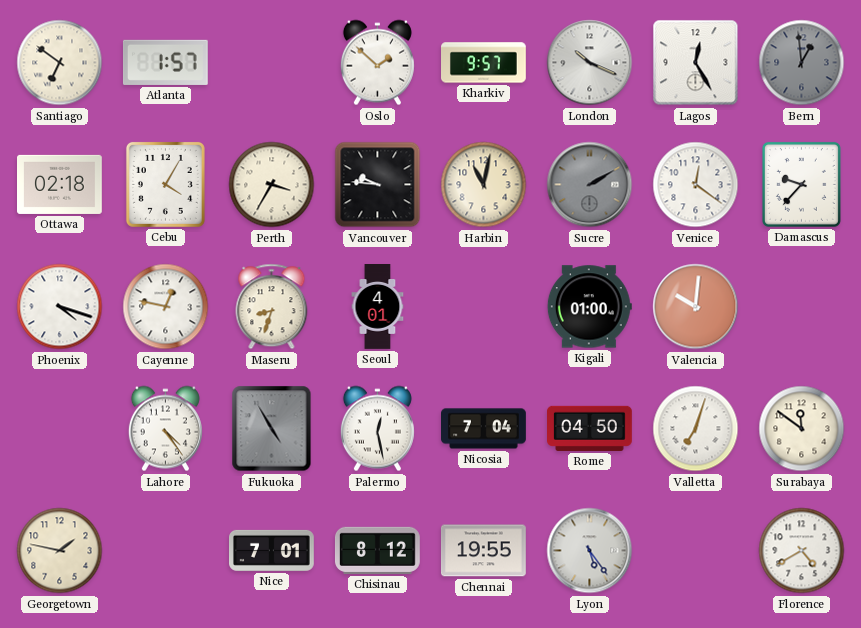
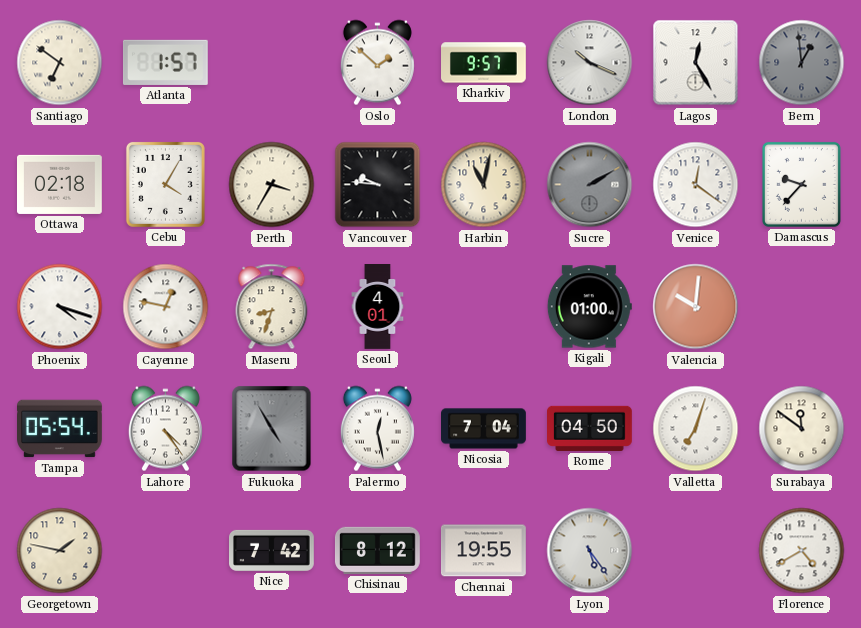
Tampa: none -> 05:54 (60, 429)
Nice: 7:01 -> 7:42 (272, 550)
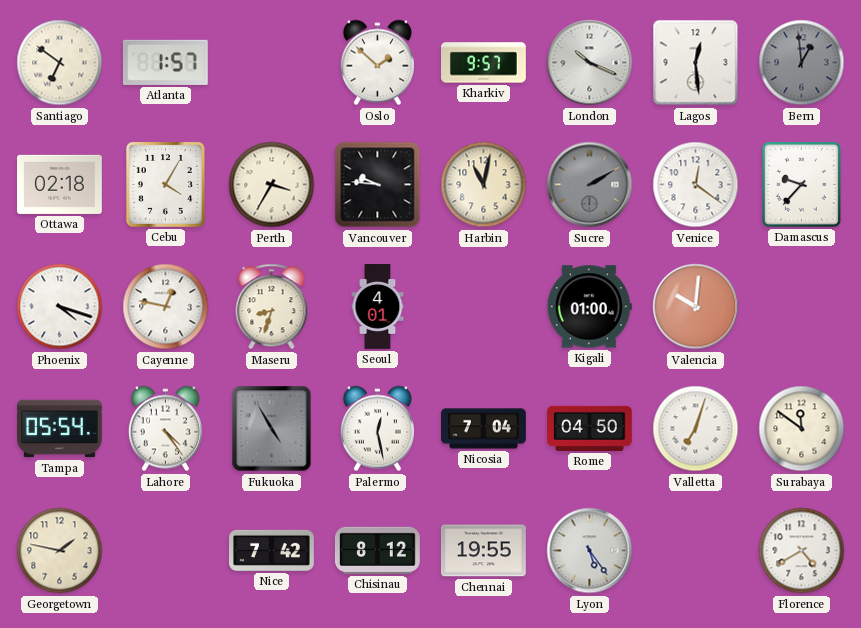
Lagos: 12:25 -> 12:29 (696, 63)
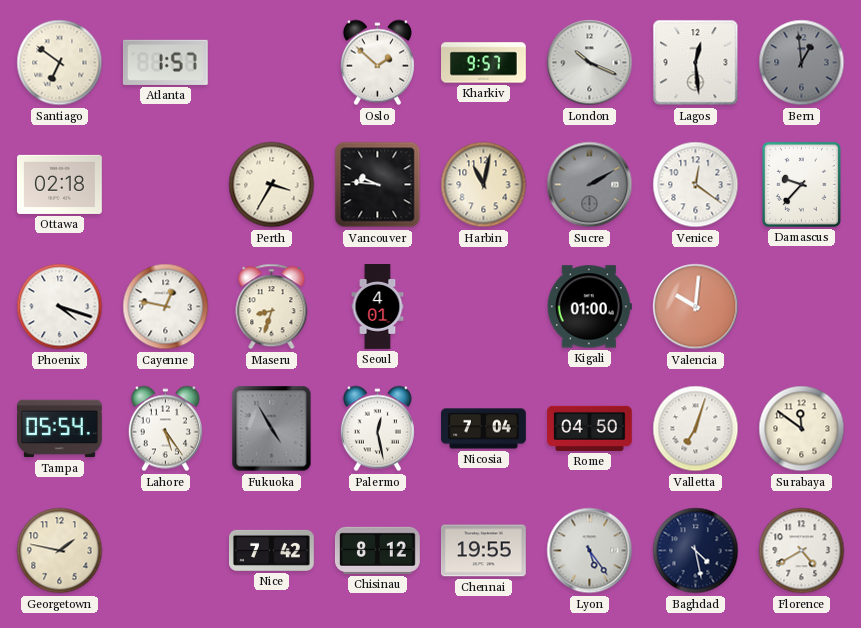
Cebu: 4:05 -> none (165, 184)
Lahore: 4:24 -> 5:24 (165, 429)
Baghdad: none -> 4:28 (696, 551)
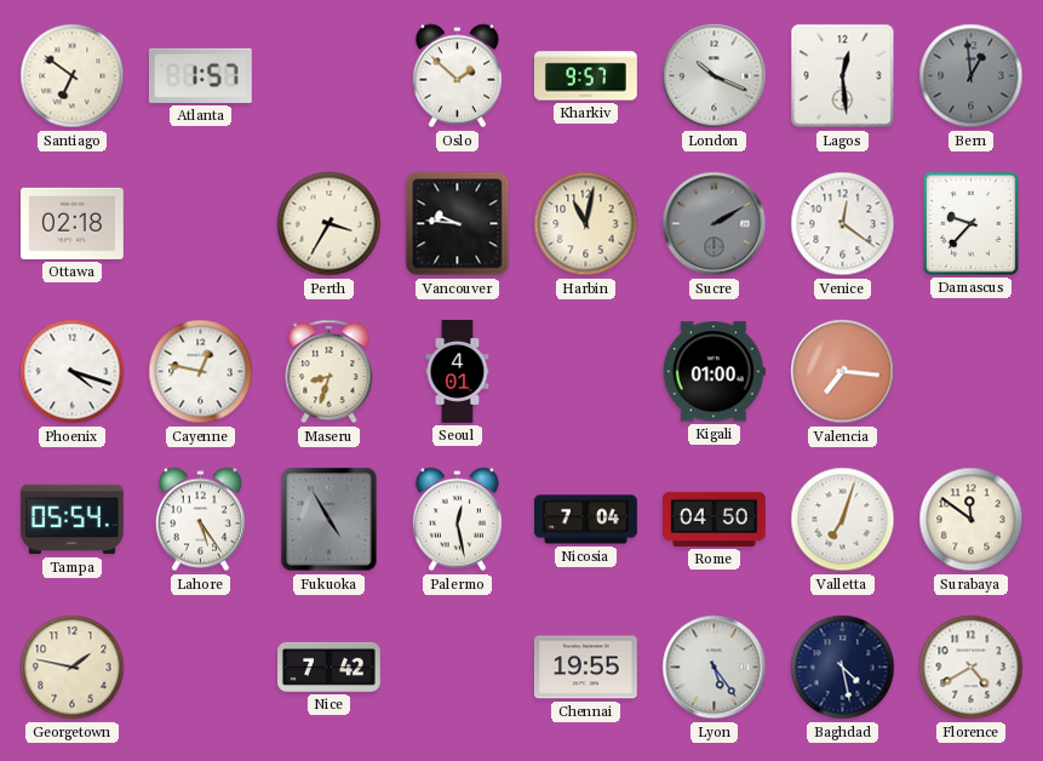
Valencia: 10:01 -> 7:16 (843, 372)
Chisinau: 8:12 -> none (378, 550)
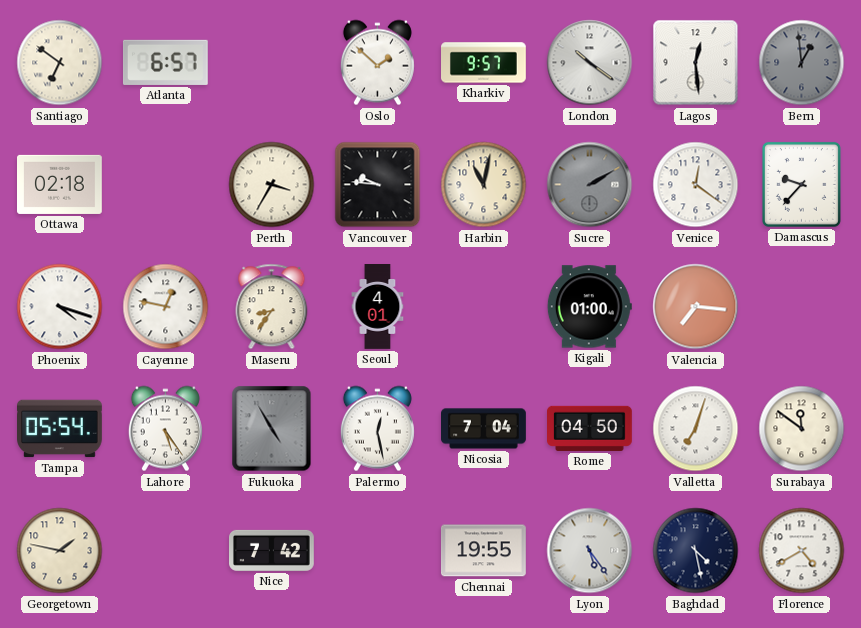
Atlanta: 1:57 -> 6:57 (165, 62)
London: 10:19 -> 10:21 (590, 63)
Maseru: 8:33 -> 8:36 (272, 307)
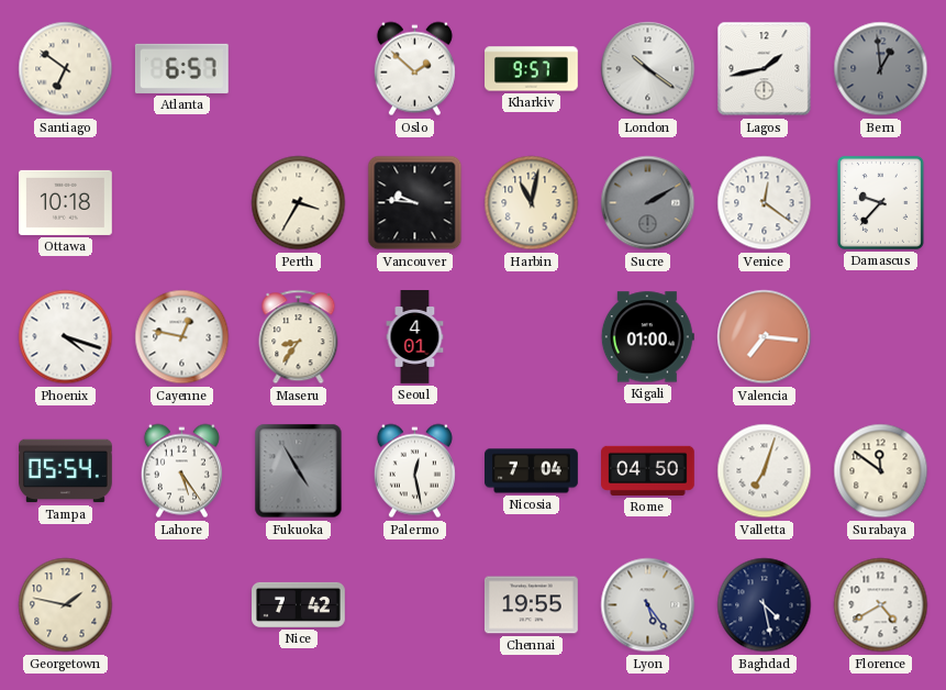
Lagos: 12:29 -> 1:43 (765, 69)
Ottawa: 02:18 -> 10:18 (66, 202)
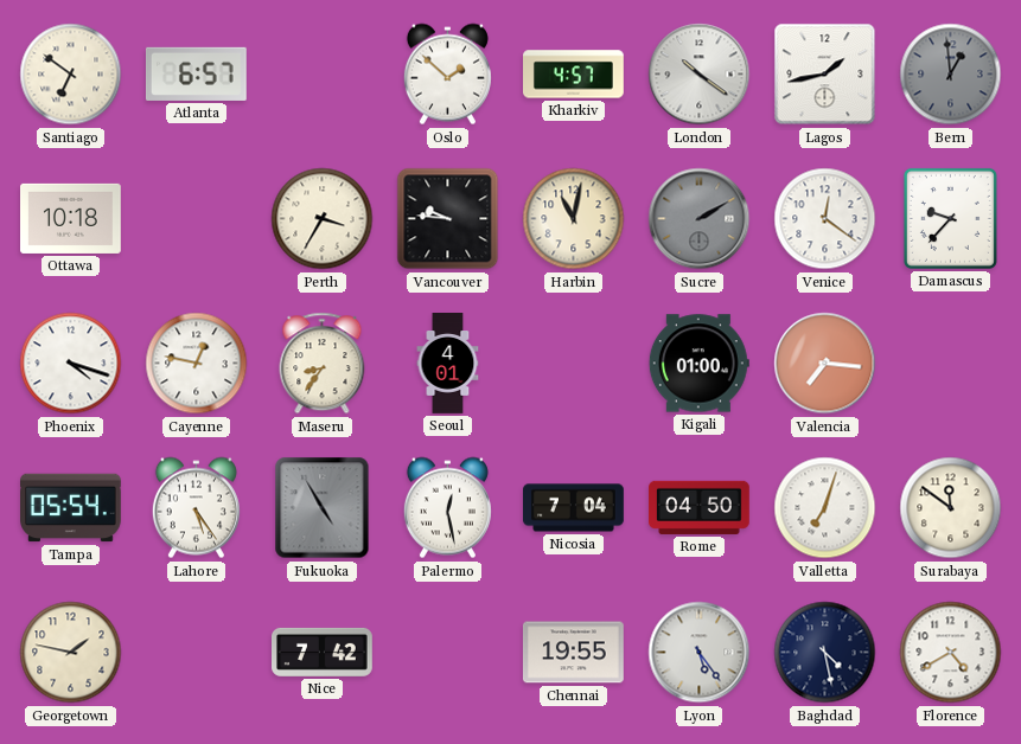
Kharkiv: 9:57 -> 4:57 (574, 75)
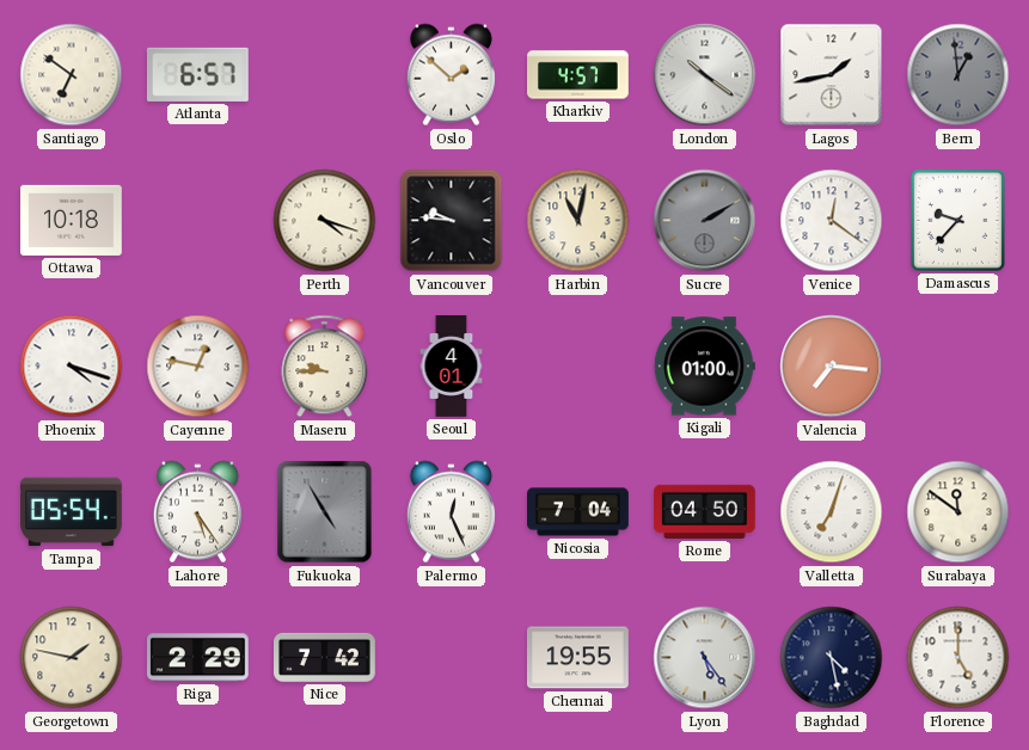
Perth: 3:35 -> 4:18 (325, 221)
Maseru: 8:36 -> 9:45 (325, 367)
Palermo: 12:28 -> 12:26 (451, 512)
Riga: none -> 2:29 (197, 658)
Florence: 4:40 -> 5:00 (958, 658)
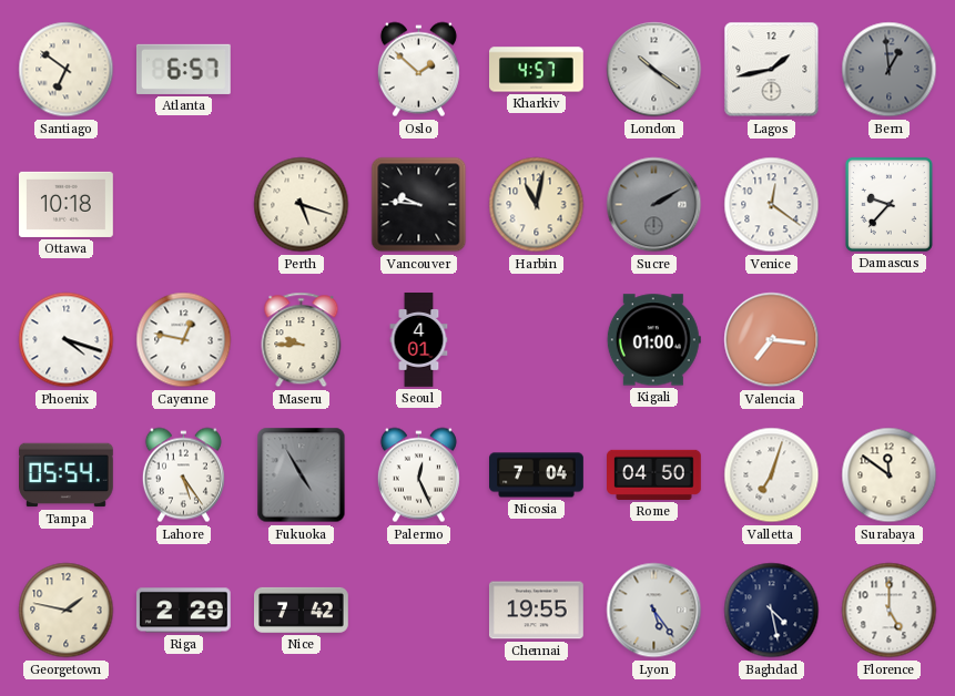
Perth: 4:18 -> 5:18 (302, 205)
